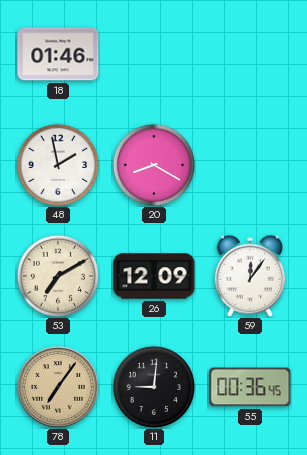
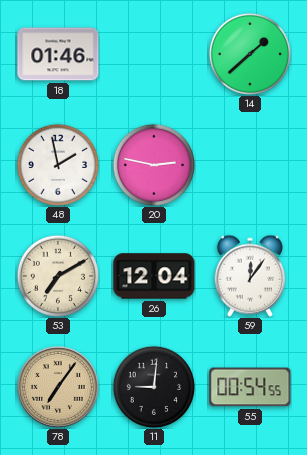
14: none -> 1:38 (249, 53)
20: 8:20 -> 2:47 (153, 164)
26: 12:09 -> 12:04 (154, 276)
55: 00:36 -> 00:54 (250, 387)
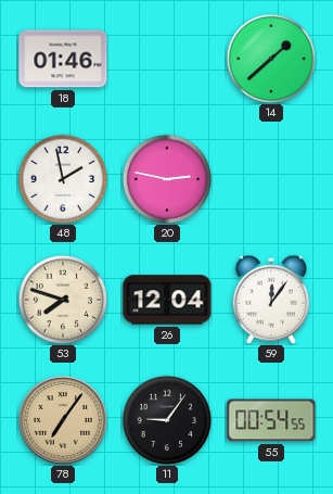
53: 7:10 -> 7:48 (62, 299)
11: 9:01 -> 9:06 (166, 419)
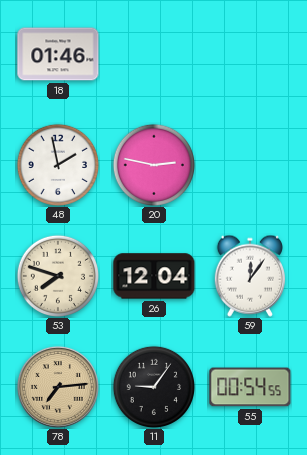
14: 1:38 -> none (270, 58)
78: 7:06 -> 7:14 (58, 387)
